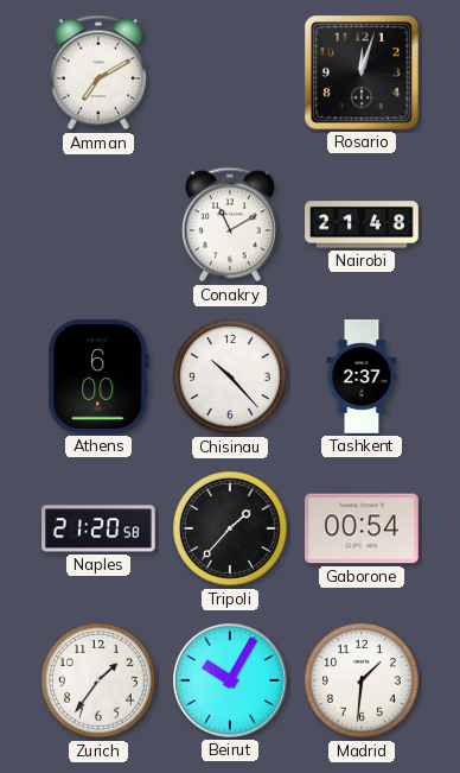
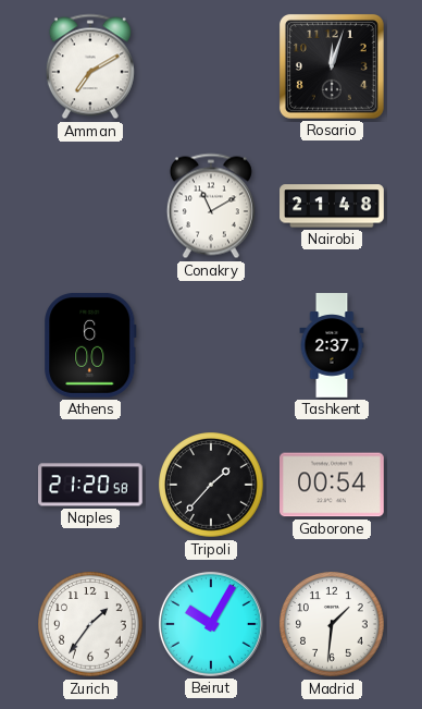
Chisinau: 10:23 -> none (230, 376)
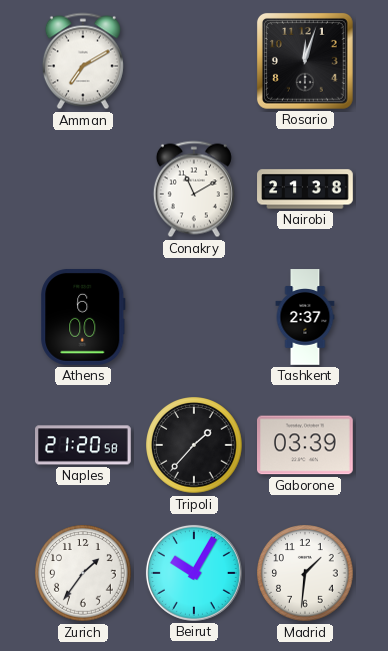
Nairobi: 21:48 -> 21:38 (305, 189)
Gaborone: 00:54 -> 03:39 (306, 445)
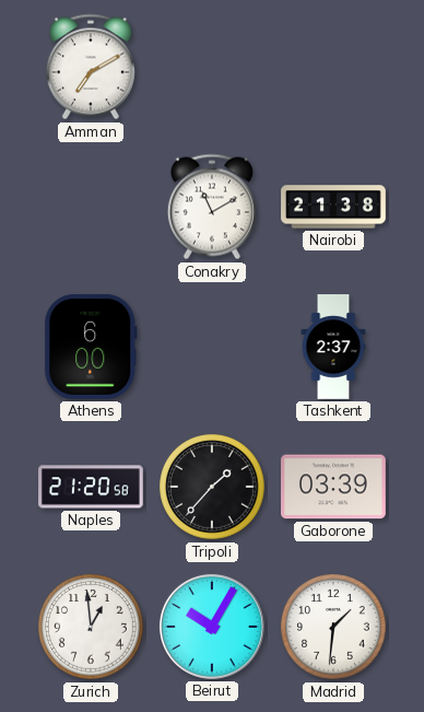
Rosario: 12:03 -> none (305, 61)
Zurich: 1:36 -> 12:59 (91, 627)
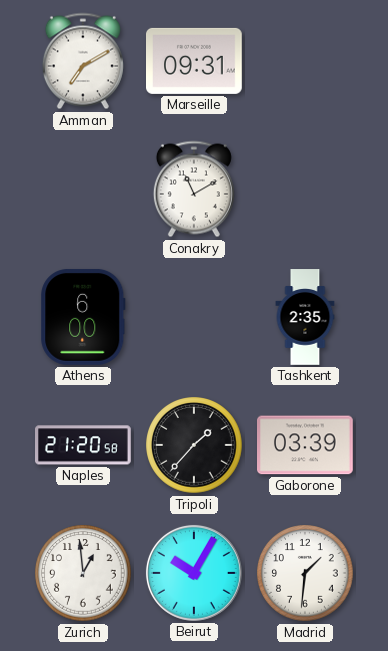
Marseille: none -> 09:31 (195, 61)
Nairobi: 21:38 -> none (333, 207)
Tashkent: 2:37 -> 2:35 (305, 317)
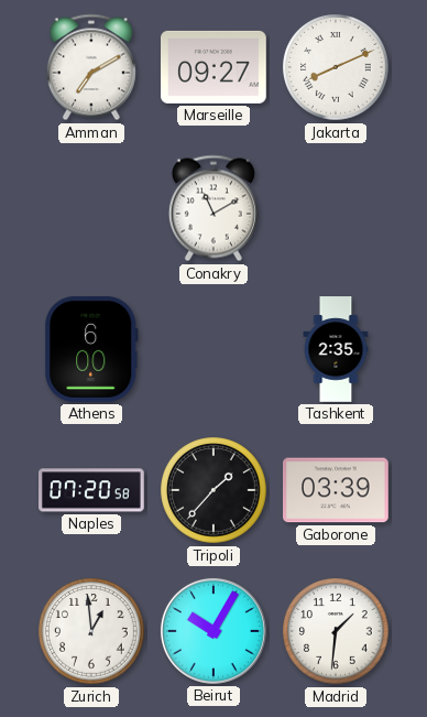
Marseille: 09:31 -> 09:27 (215, 67)
Jakarta: none -> 8:11 (336, 67)
Naples: 21:20 -> 07:20 (92, 490)
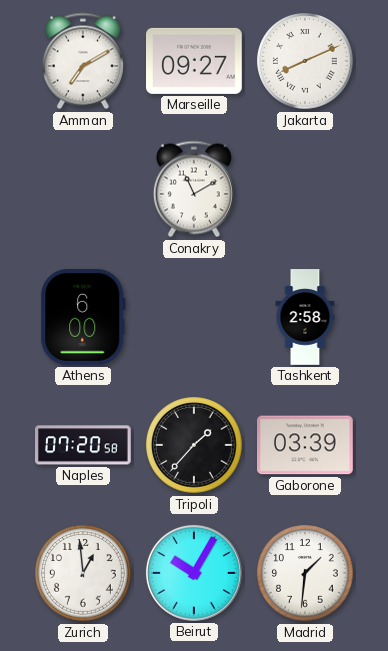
Tashkent: 2:35 -> 2:58 (305, 317)
